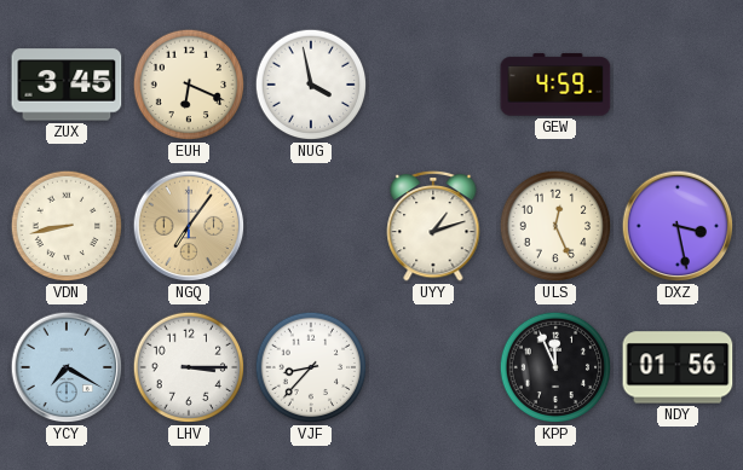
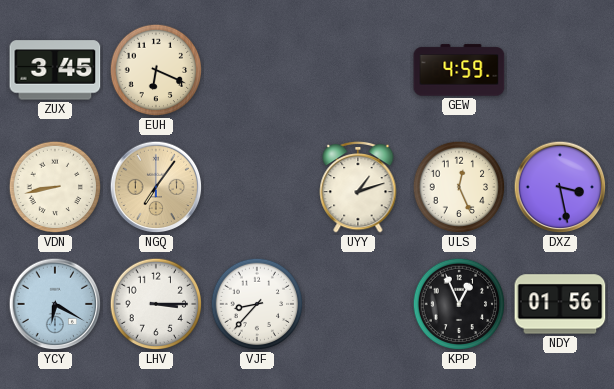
NUG: 3:58 -> none (311, 85)
YCY: 7:20 -> 6:20 (55, 304)
KPP: 11:56 -> 12:56 (459, 304)
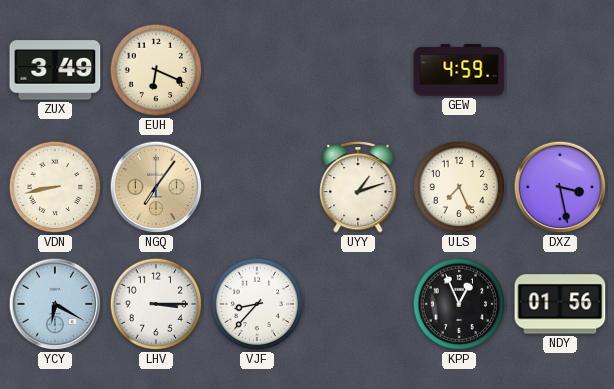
ZUX: 3:45 -> 3:49 (55, 70)
ULS: 12:26 -> 7:26 (459, 187)
